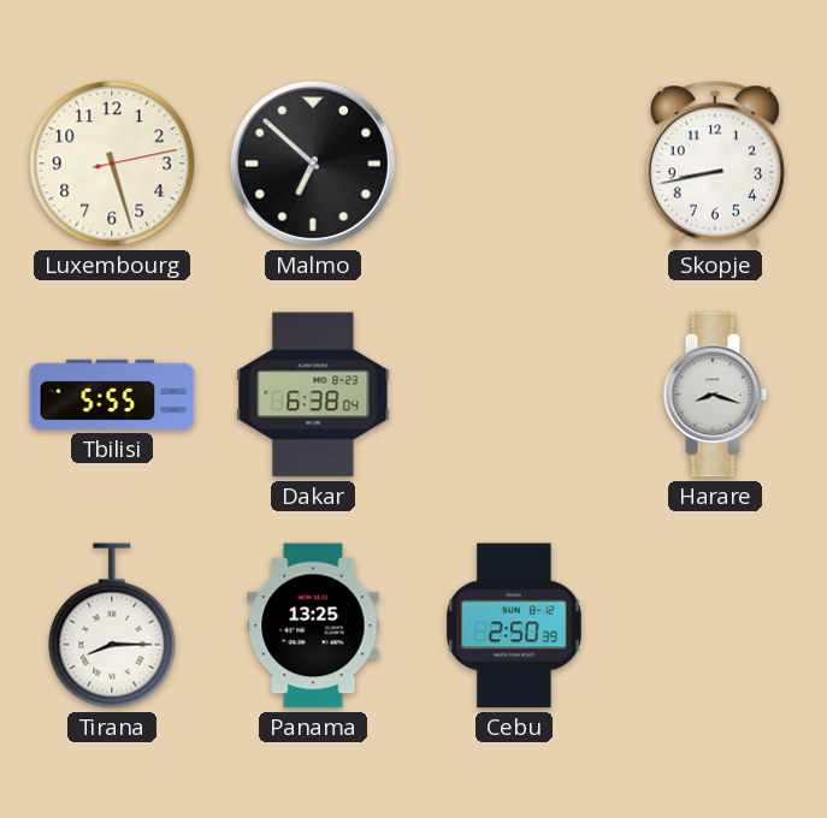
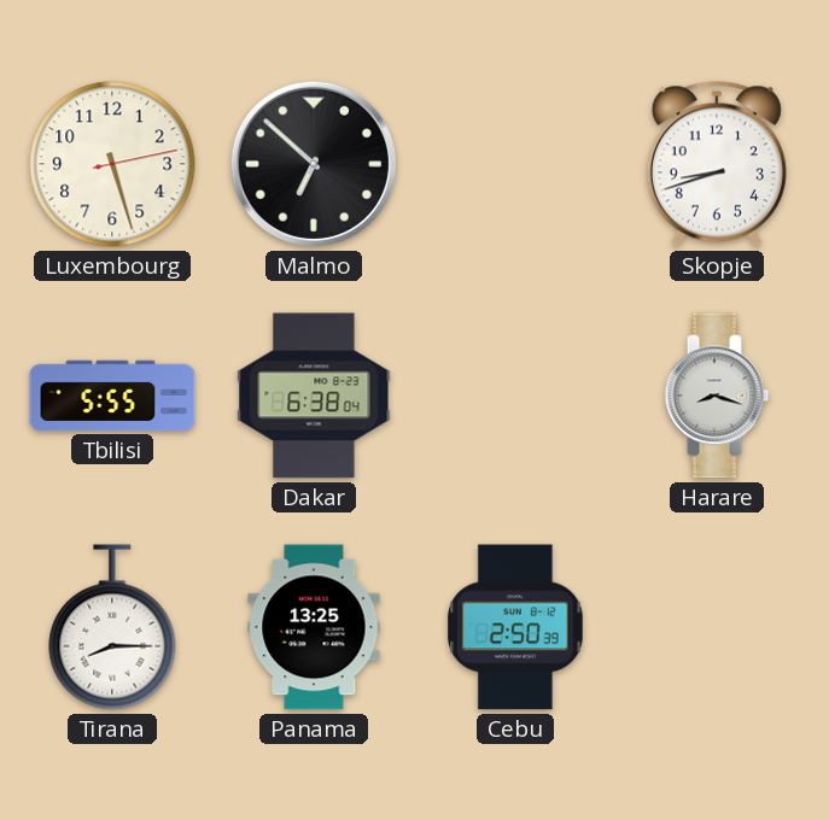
Skopje: 8:43 -> 8:42 (717, 164)
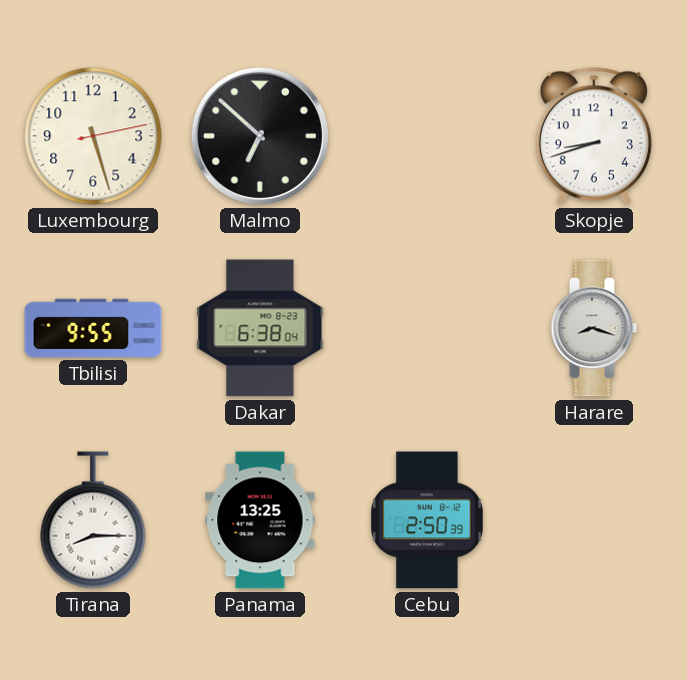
Tbilisi: 5:55 -> 9:55 (93, 328)
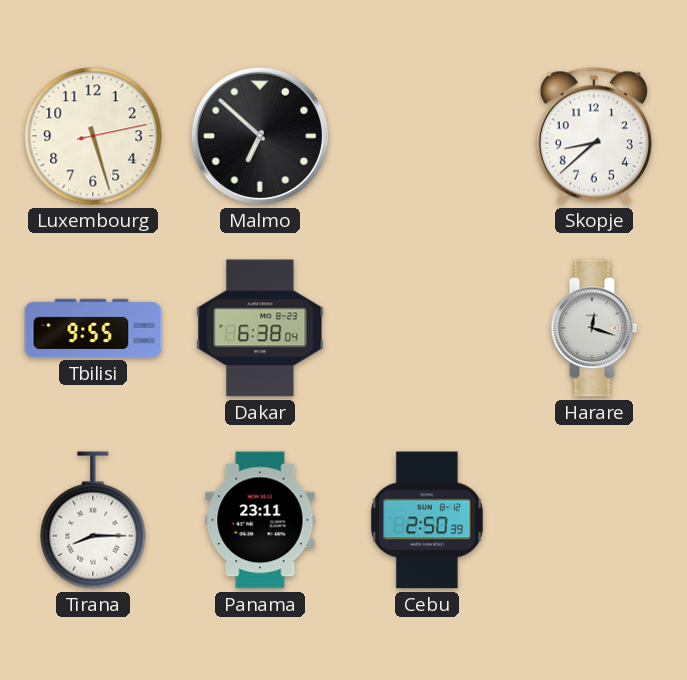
Skopje: 8:42 -> 8:38 (594, 136)
Harare: 8:18 -> 12:18 (594, 328)
Panama: 13:25 -> 23:11 (260, 520)
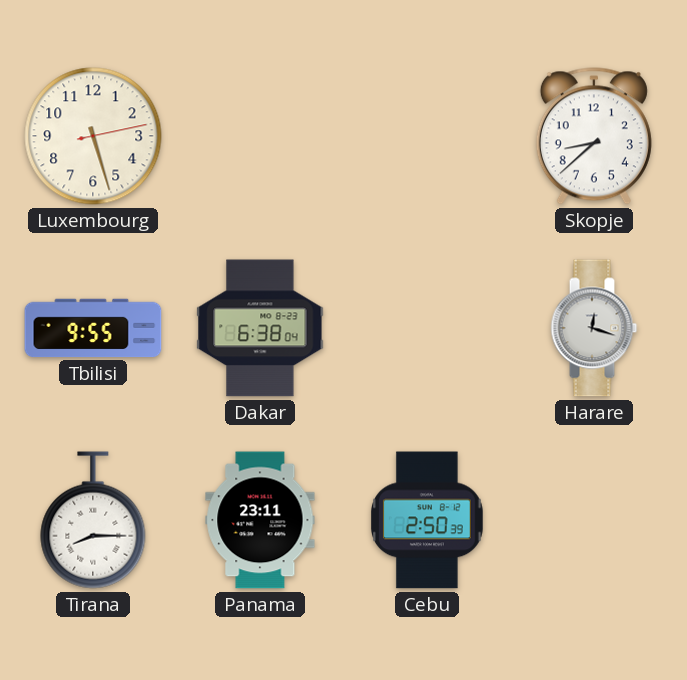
Malmo: 6:52 -> none (260, 136)
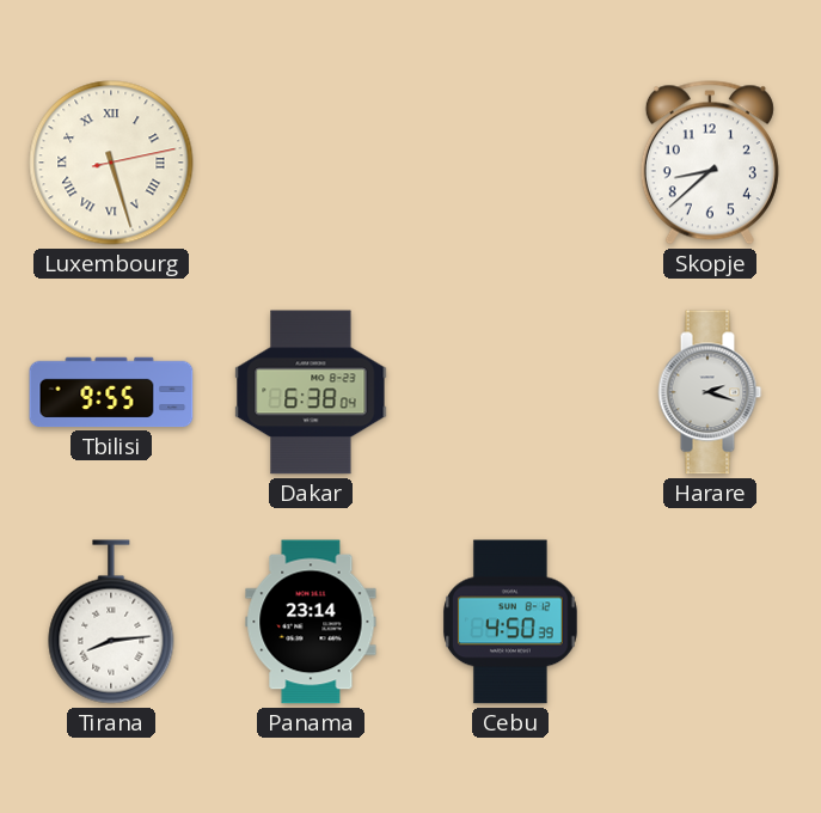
Luxembourg numerals: Arabic -> Roman (111, 163)
Harare: 12:18 -> 2:18 (710, 392)
Tirana: 8:15 -> 8:14 (111, 622)
Panama: 23:11 -> 23:14 (311, 622)
Cebu: 2:50 -> 4:50 (511, 622)
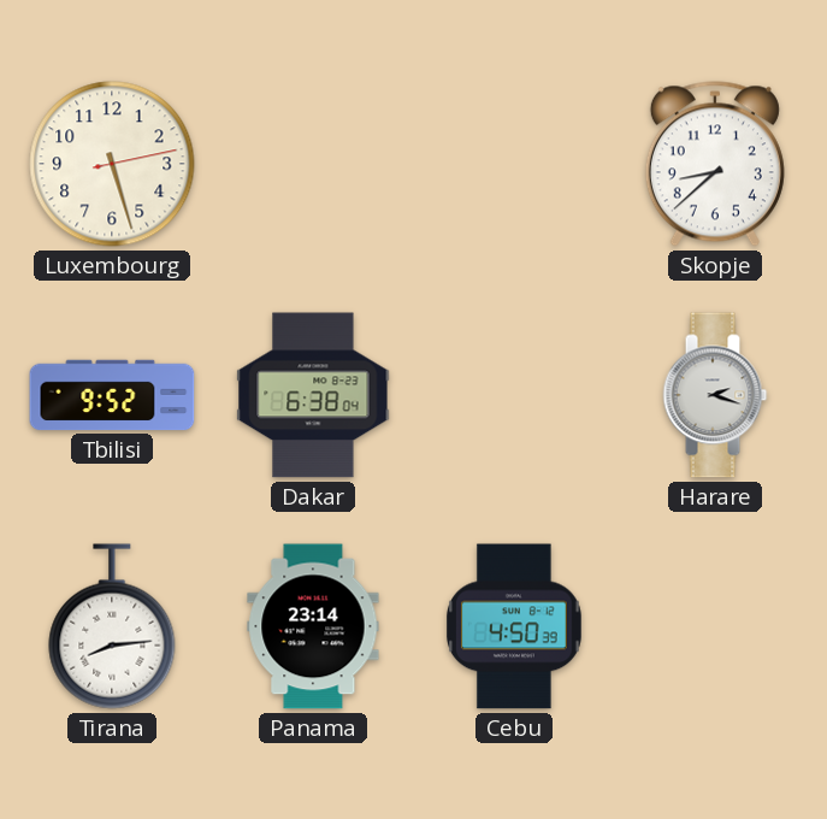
Luxembourg numerals: Roman -> Arabic (112, 164)
Tbilisi: 9:55 -> 9:52 (112, 395)
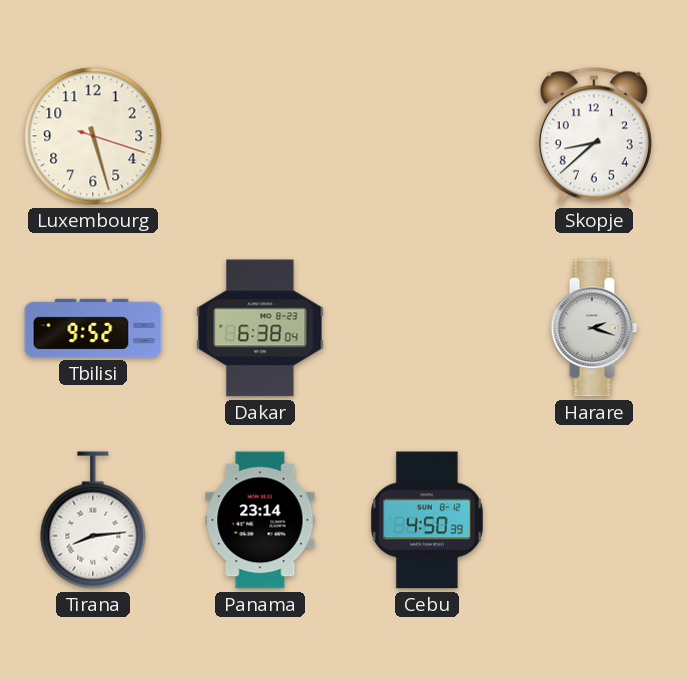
Luxembourg: 5:27:13 -> 5:27:18 (93, 136)
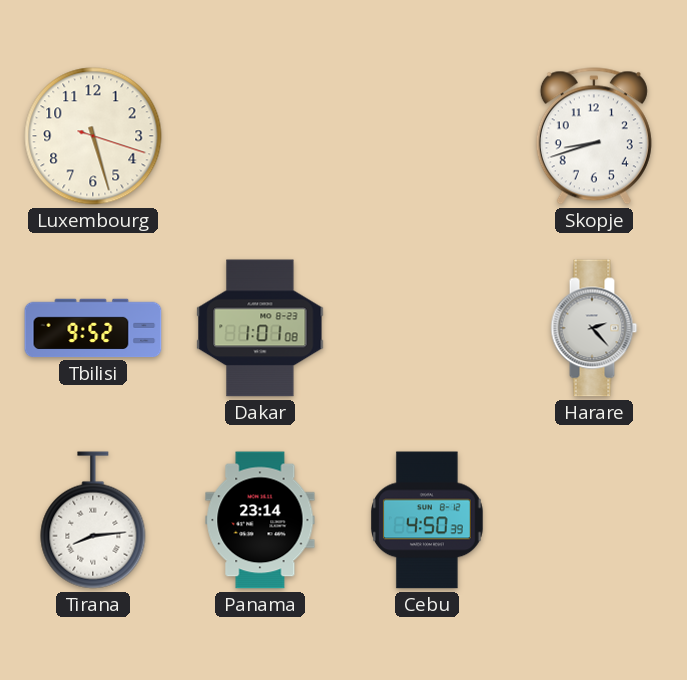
Skopje: 8:38 -> 8:42 (594, 136)
Dakar: 6:38 -> 1:01 (260, 328)
Harare: 2:18 -> 2:23 (594, 328)
